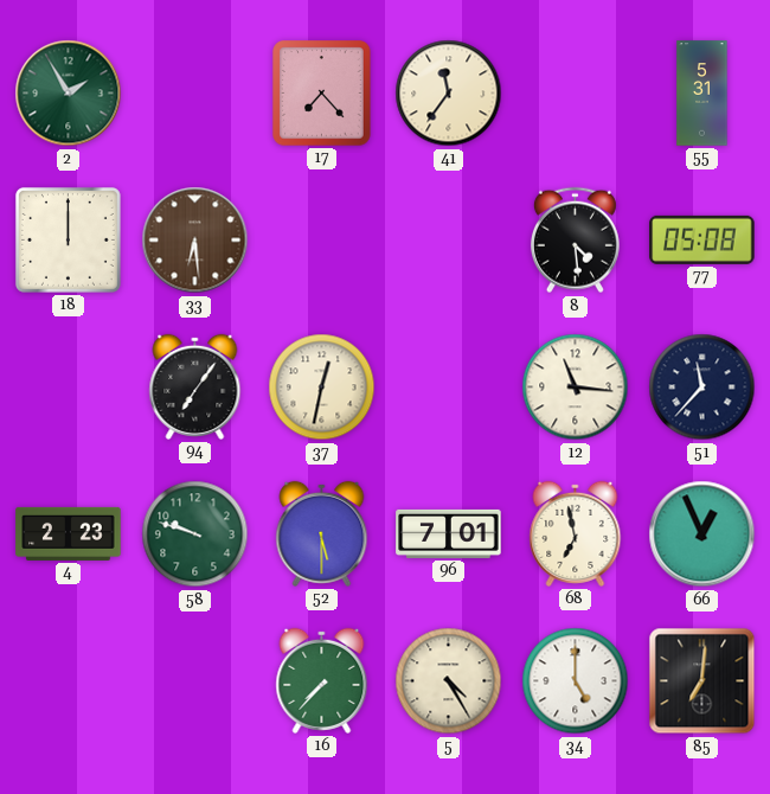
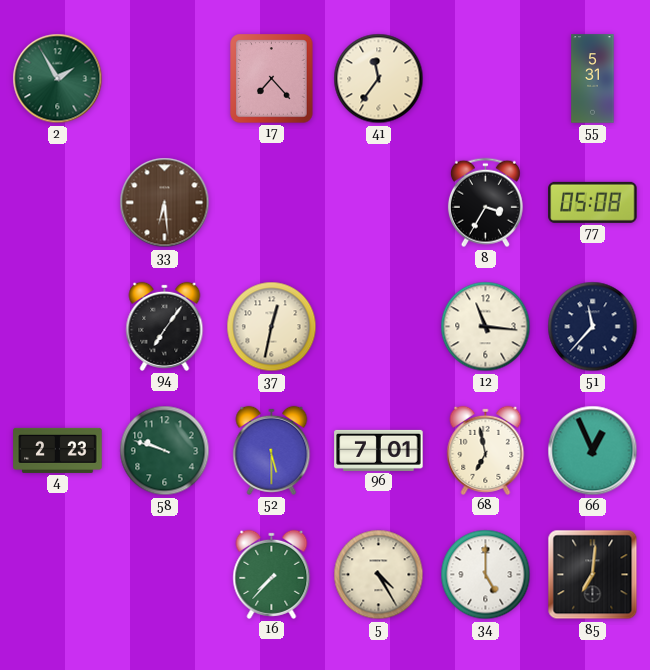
18: 12:00 -> none (68, 239)
8: 4:29 -> 3:35 (485, 203)
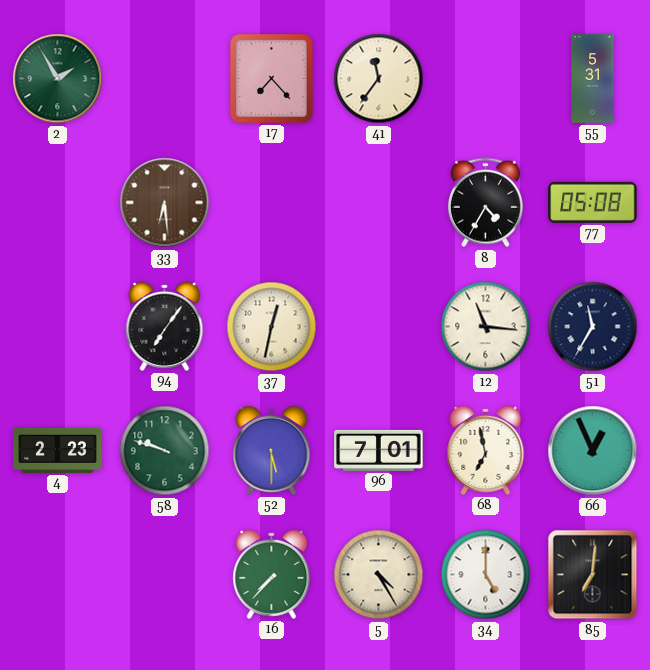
8: 3:35 -> 4:35 (485, 203)
51: 11:37 -> 11:35 (593, 327)
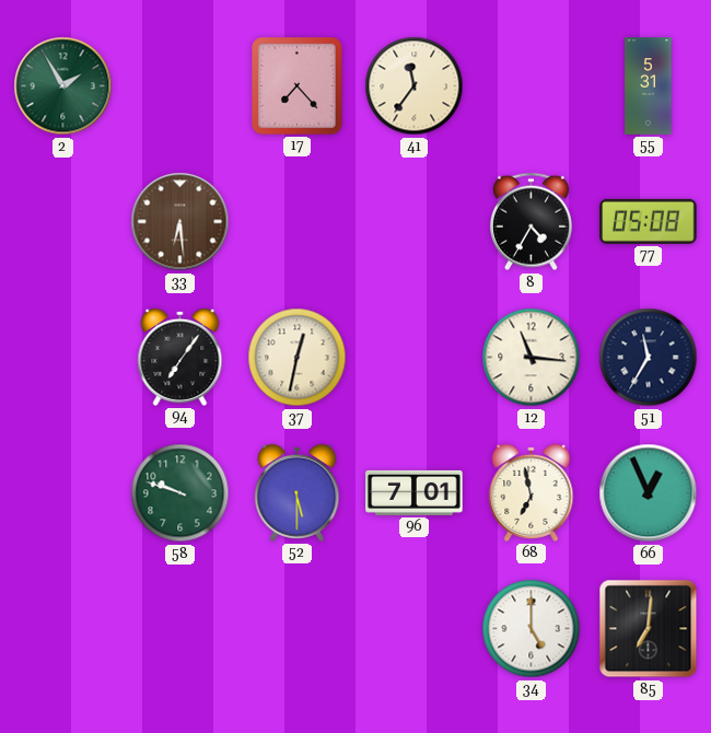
4: 2:23 -> none (58, 450)
16: 7:37 -> none (272, 574)
5: 4:25 -> none (379, 575)
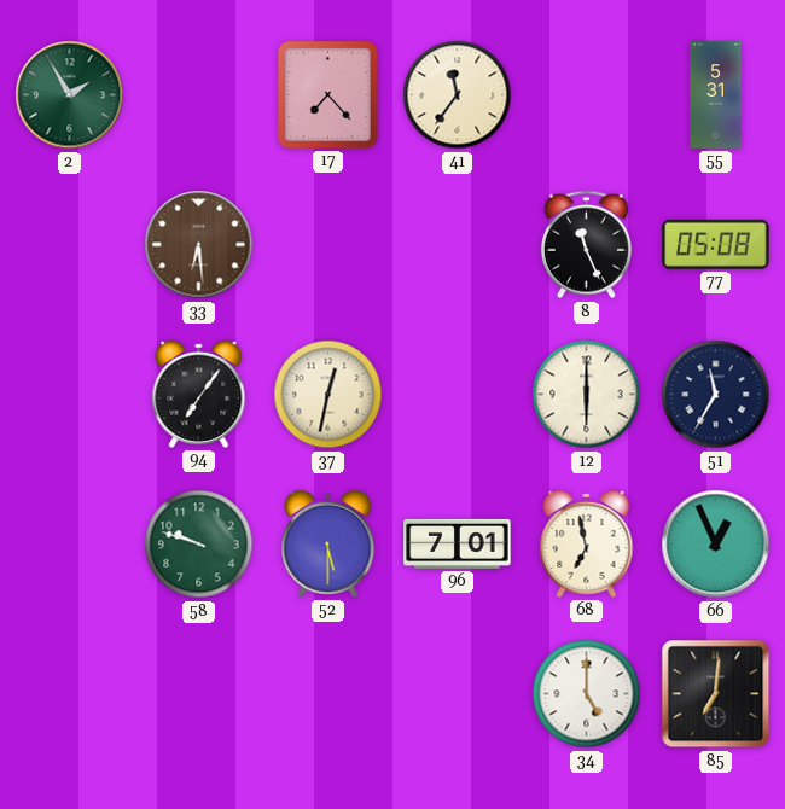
8: 4:35 -> 11:26 (586, 245)
12: 11:16 -> 6:00 (587, 395)
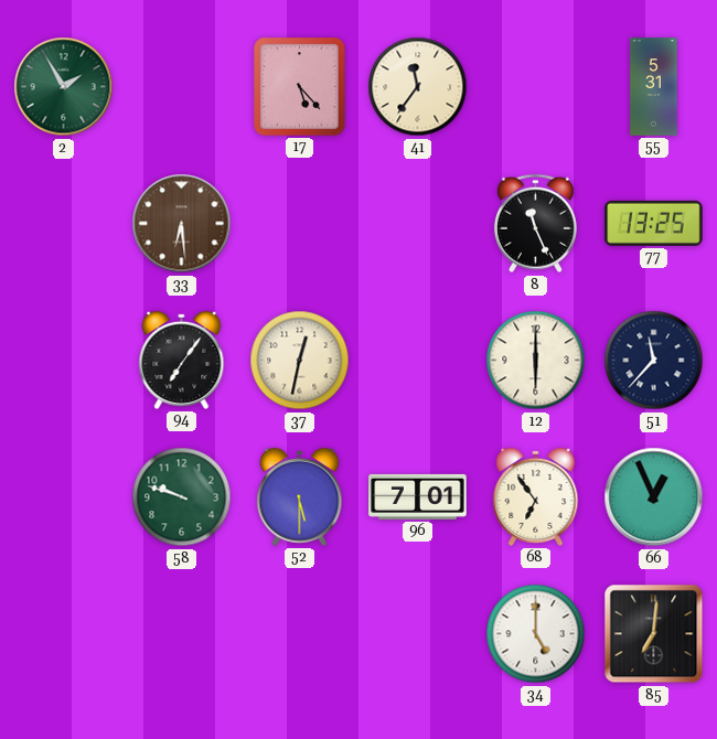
17: 7:23 -> 5:23 (300, 87)
77: 05:08 -> 13:25 (654, 223)
51: 11:35 -> 11:37 (654, 361)
68: 6:58 -> 6:54 (536, 496)
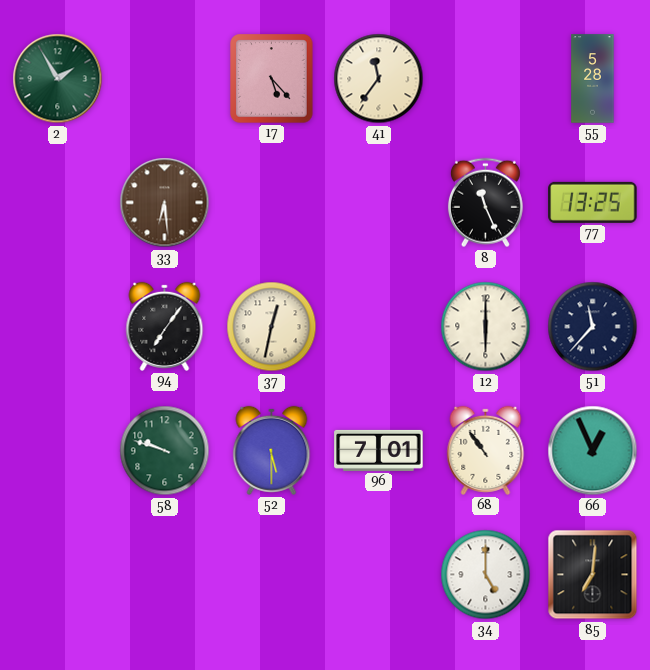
55: 5:31 -> 5:28 (593, 79)
68: 6:54 -> 10:54 (486, 450)
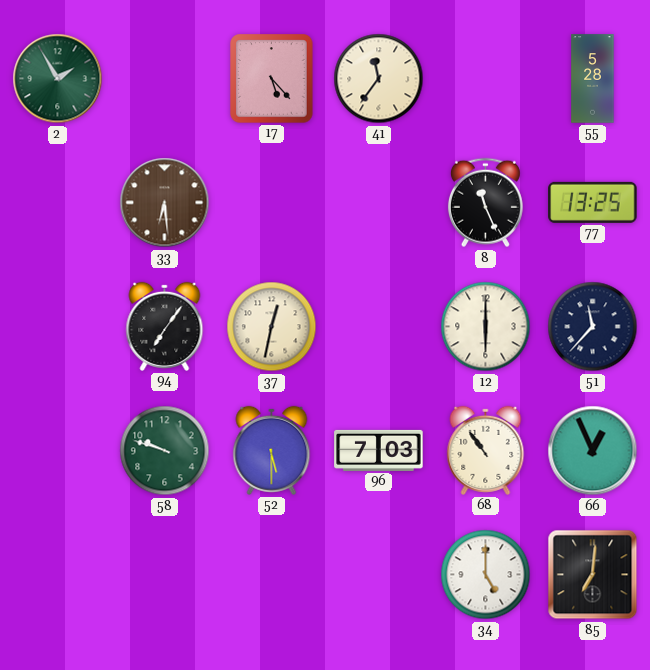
96: 7:01 -> 7:03 (379, 450)
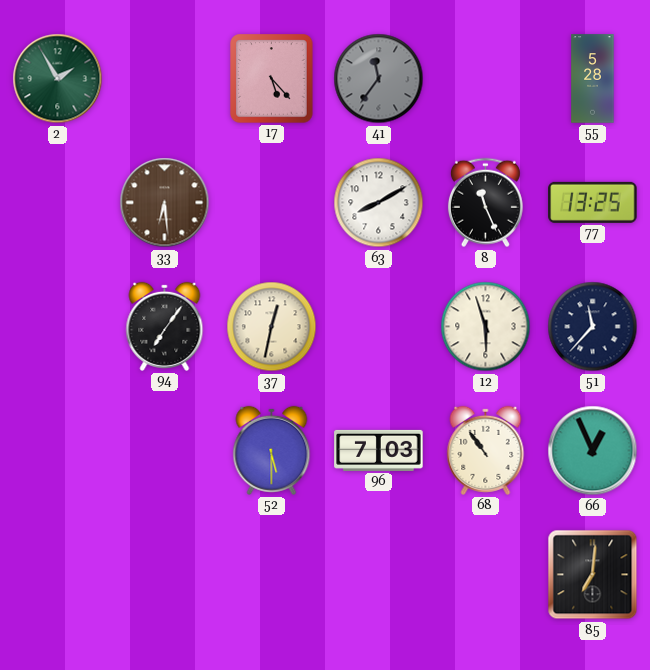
41 dial: cream -> grey (379, 79)
63: none -> 8:10 (379, 203)
12: 6:00 -> 5:57 (486, 327)
58: 9:48 -> none (165, 451)
34: 5:00 -> none (486, 575)
